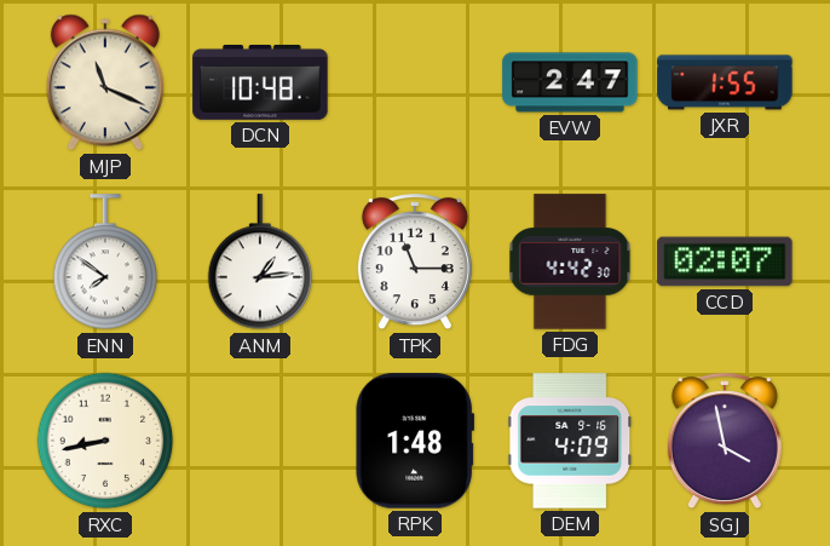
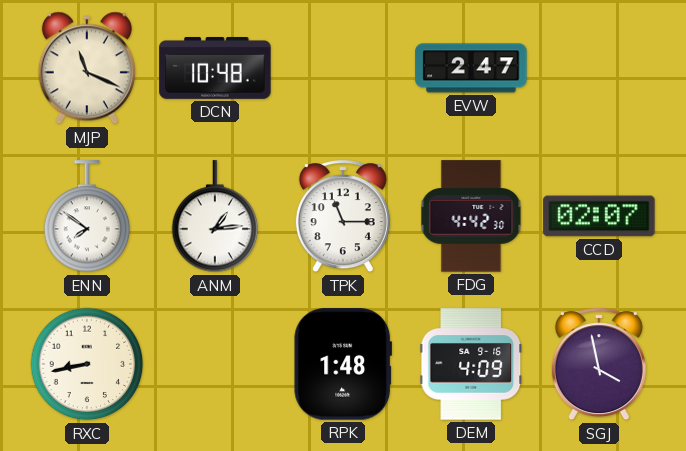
JXR: 1:55 -> none (725, 82)
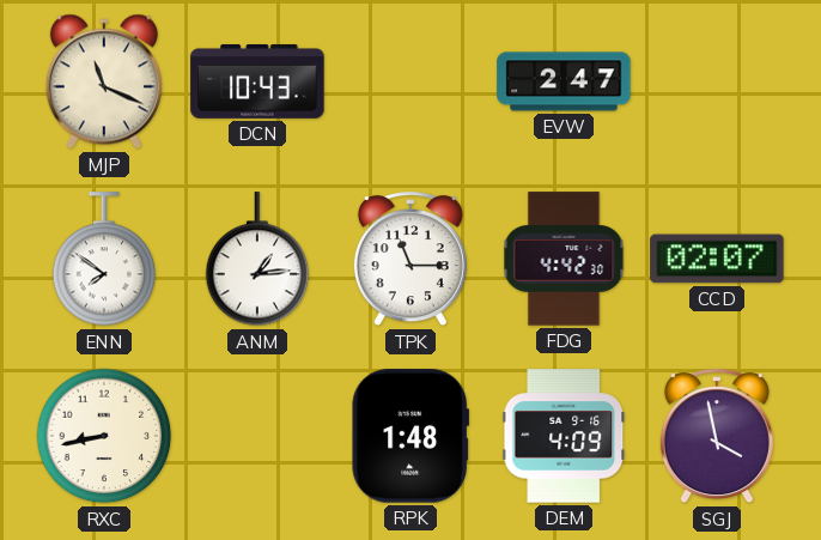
DCN: 10:48 -> 10:43 (257, 83)
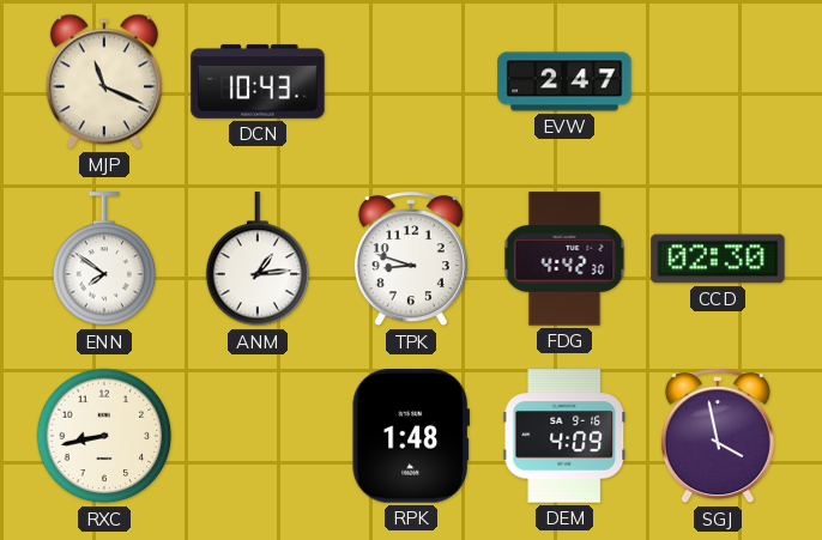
TPK: 11:15 -> 8:48 (411, 260)
CCD: 02:07 -> 02:30 (718, 259)
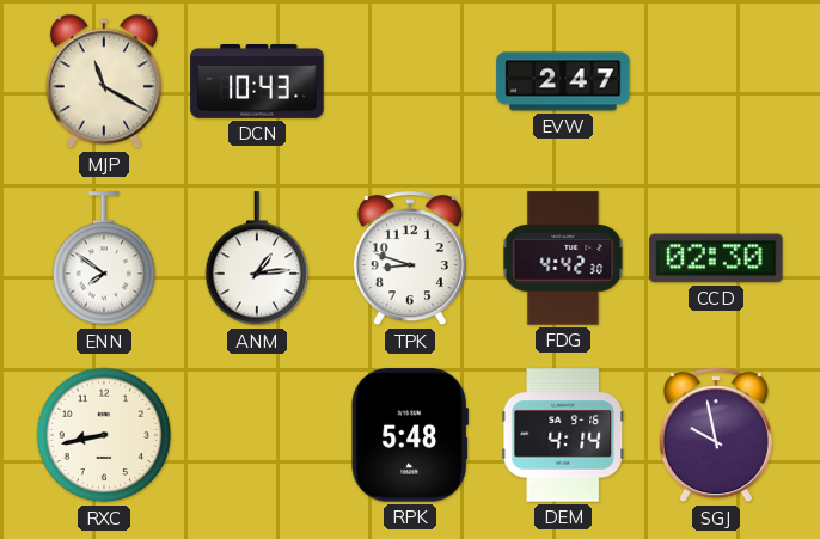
MJP: 11:19 -> 11:20 (104, 81)
RPK: 1:48 -> 5:48 (409, 435)
DEM: 4:09 -> 4:14 (563, 435)
SGJ: 3:58 -> 9:58 (716, 436)
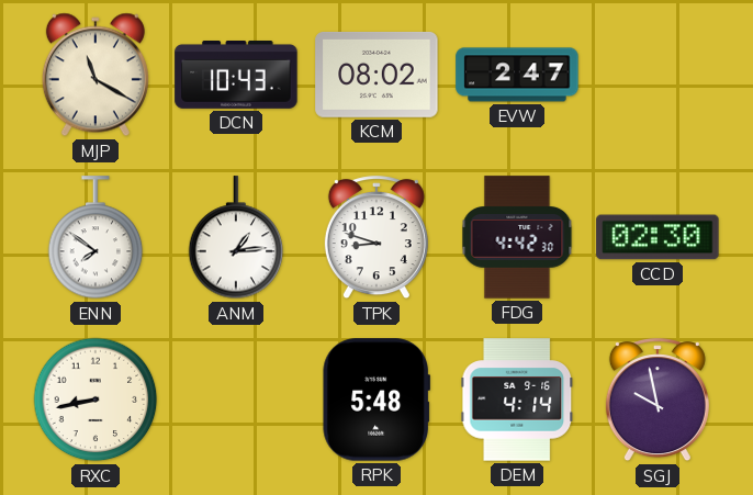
KCM: none -> 08:02 (376, 75)
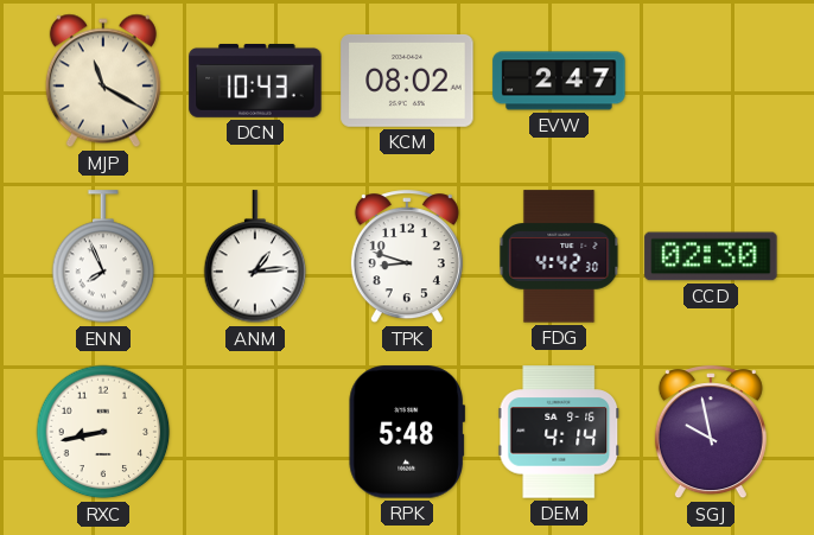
ENN: 7:51 -> 7:56 (103, 257)
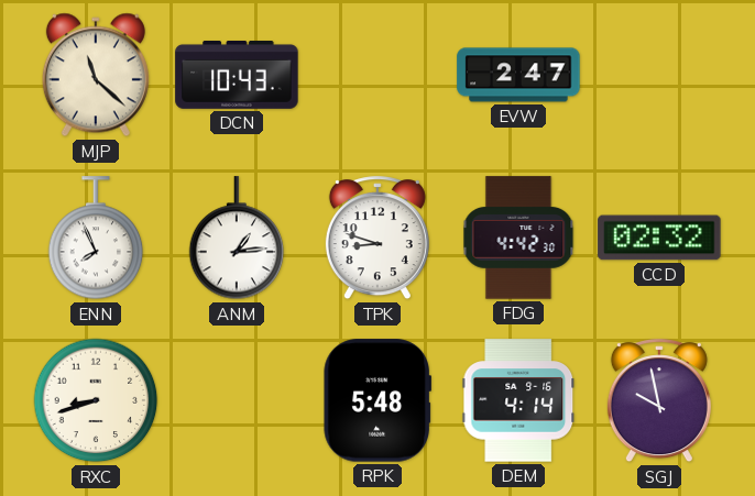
MJP: 11:20 -> 11:22 (96, 75)
KCM: 08:02 -> none (407, 81)
CCD: 02:30 -> 02:32 (659, 238)
RXC: 8:43 -> 8:42 (96, 400)
